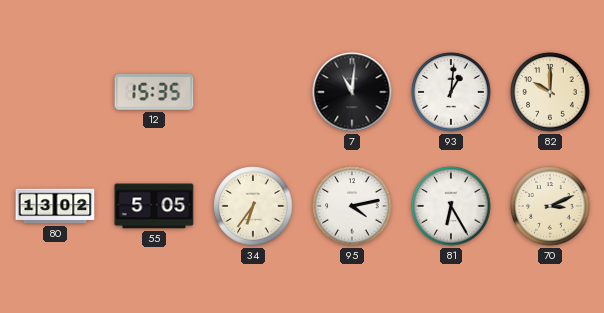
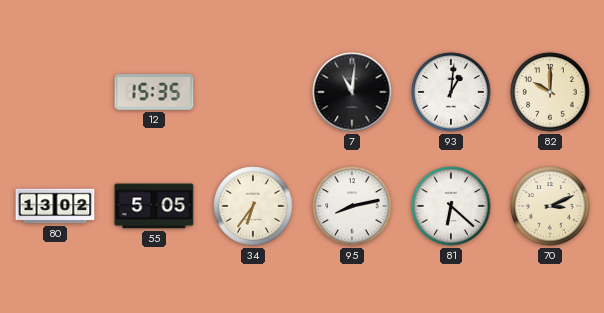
95: 4:13 -> 8:13 (352, 206)
81: 6:25 -> 6:22 (451, 206)
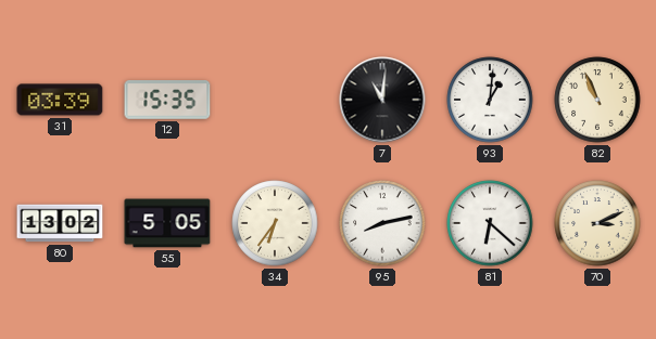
31: none -> 03:39 (60, 100)
82: 10:00 -> 10:56 (597, 100)
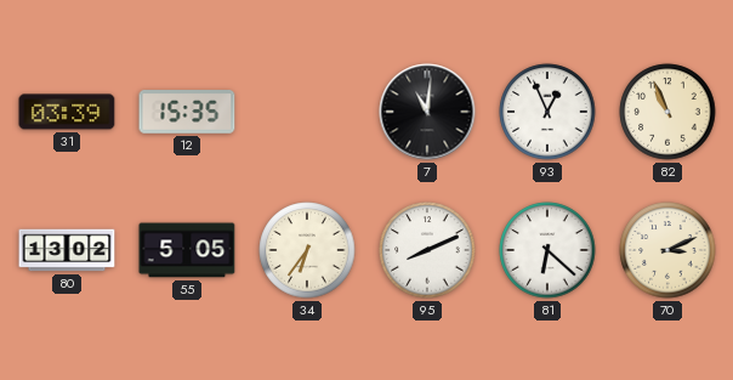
93: 1:01 -> 12:56 (547, 112)
95: 8:13 -> 8:11 (427, 250)
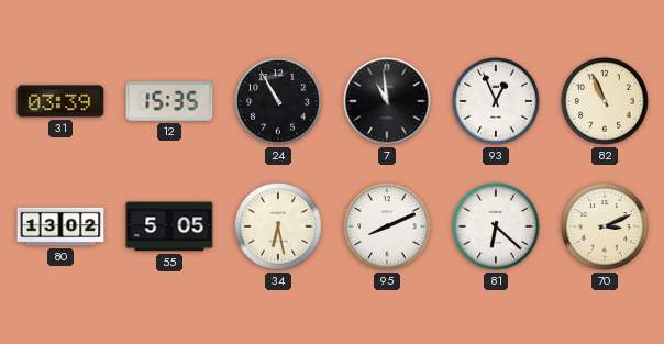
24: none -> 10:55 (278, 101)
7: 11:01 -> 10:59 (387, 101)
34: 6:36 -> 6:28 (278, 226)
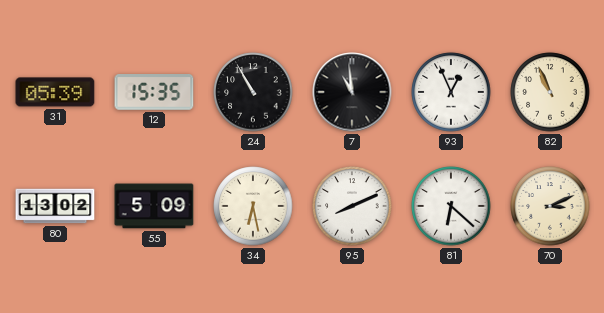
31: 03:39 -> 05:39 (55, 92)
55: 5:05 -> 5:09 (154, 206)
